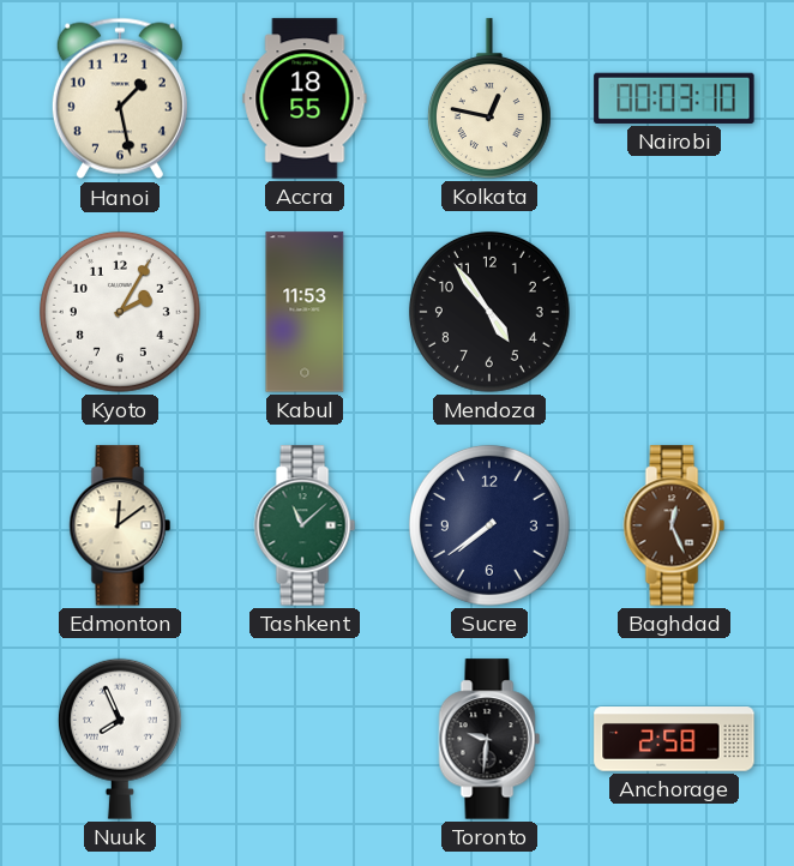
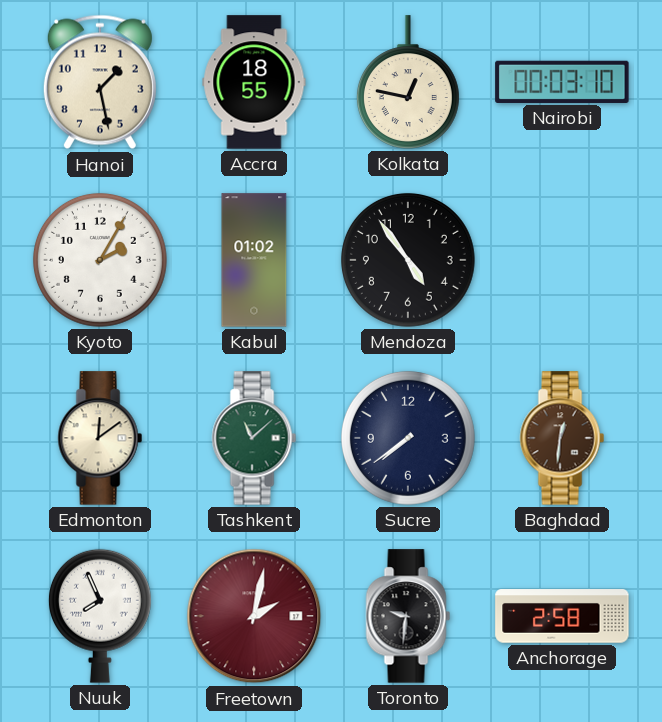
Kabul: 11:53 -> 01:02 (254, 260)
Baghdad: 12:26 -> 12:31 (562, 438)
Freetown: none -> 2:02 (254, 616)
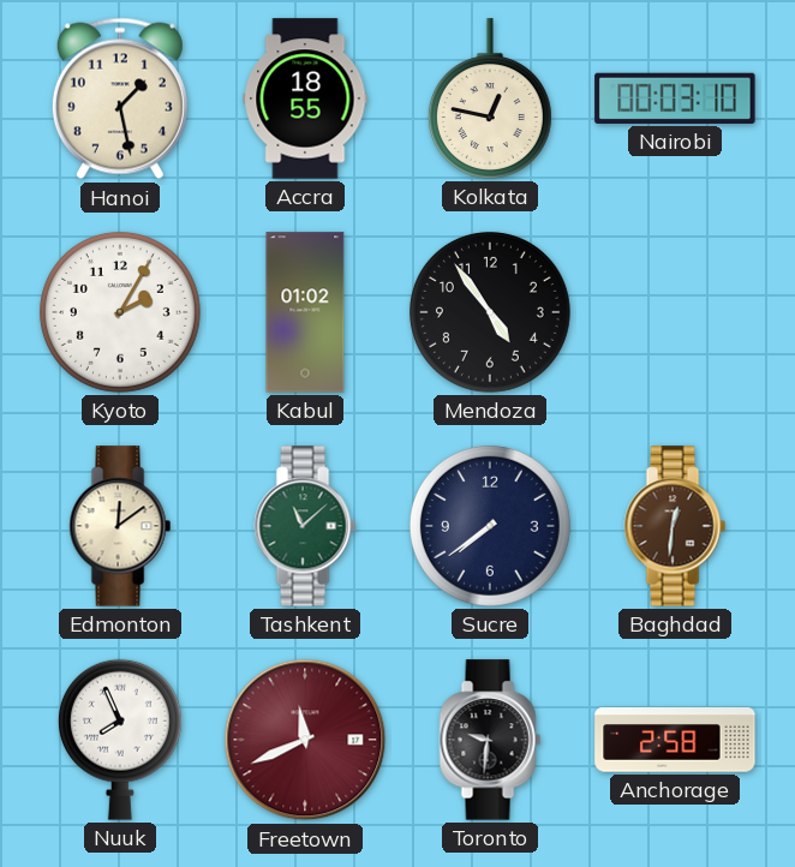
Freetown: 2:02 -> 11:41 (305, 740)
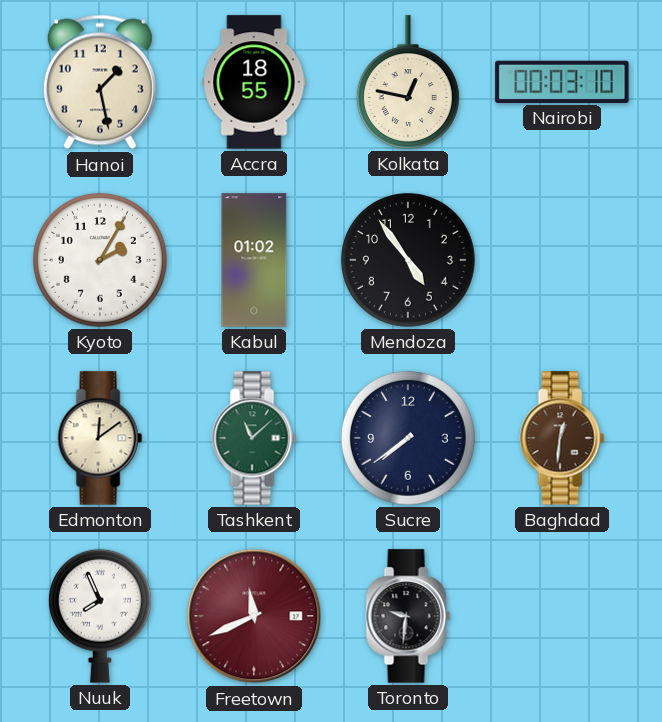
Anchorage: 2:58 -> none (675, 740)
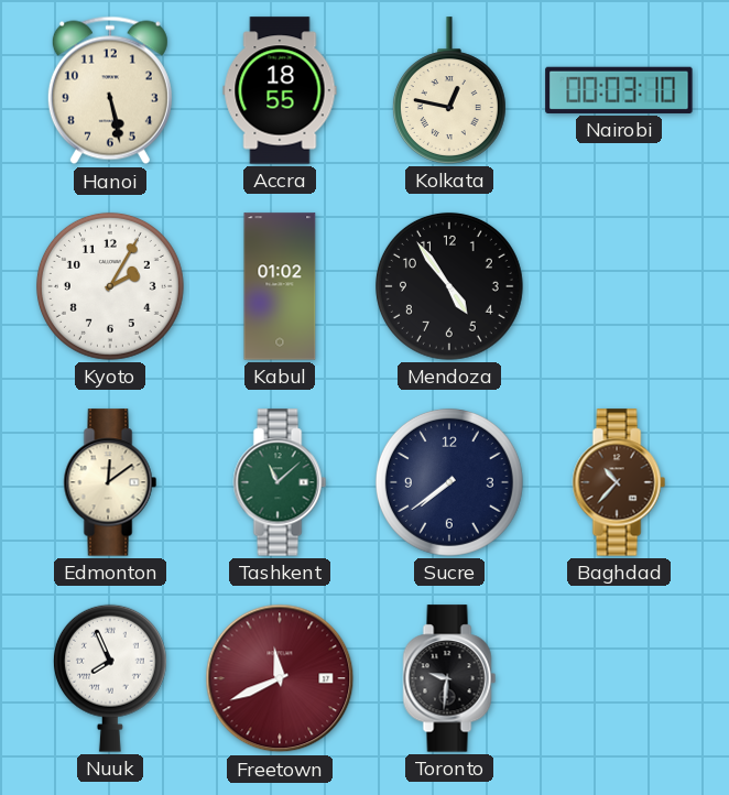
Hanoi: 1:28 -> 5:28 (110, 90)
Baghdad: 12:31 -> 10:37 (619, 482)
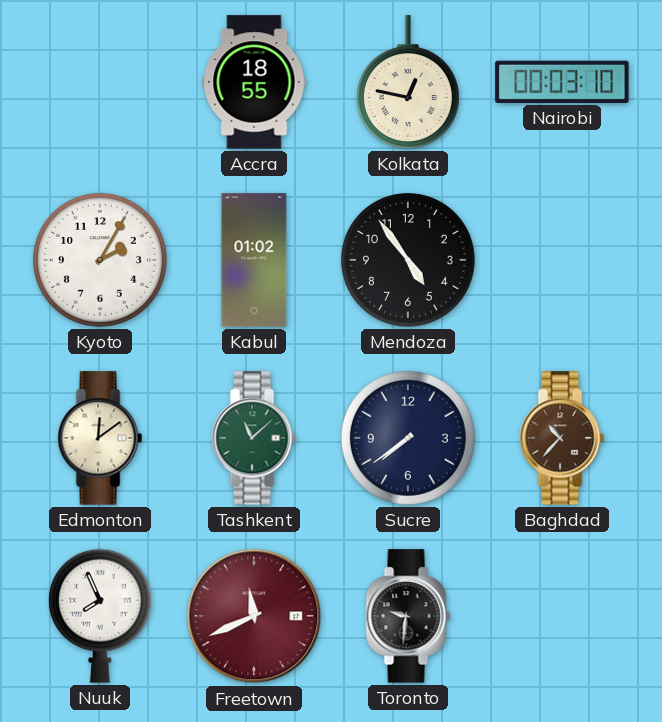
Hanoi: 5:28 -> none (110, 90)
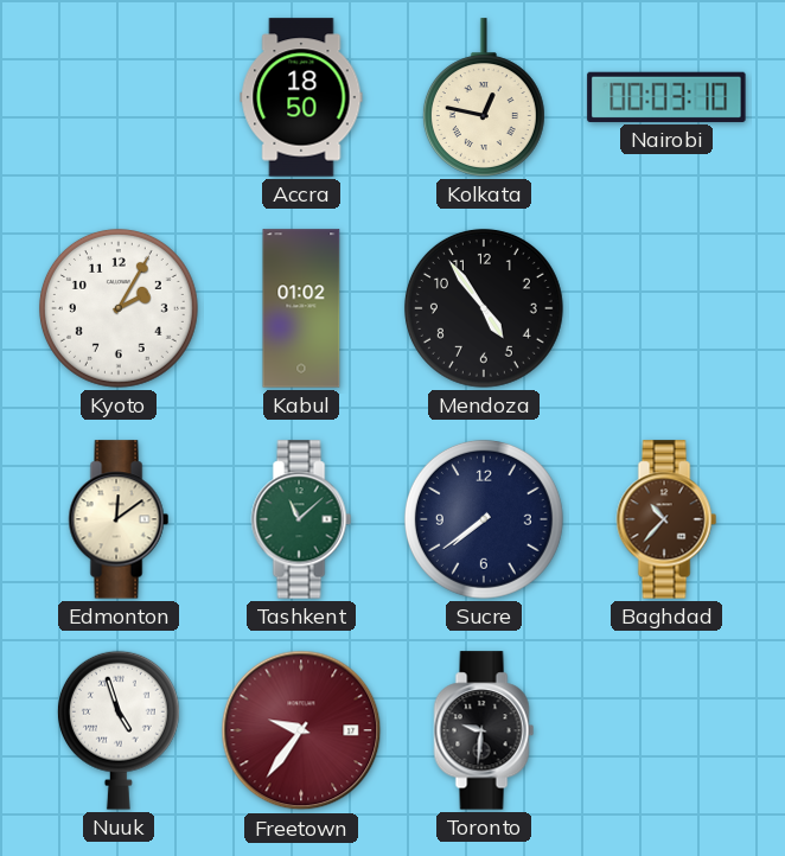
Accra: 18:55 -> 18:50 (301, 97)
Nuuk: 7:56 -> 4:57 (119, 730)
Freetown: 11:41 -> 9:36 (301, 730)
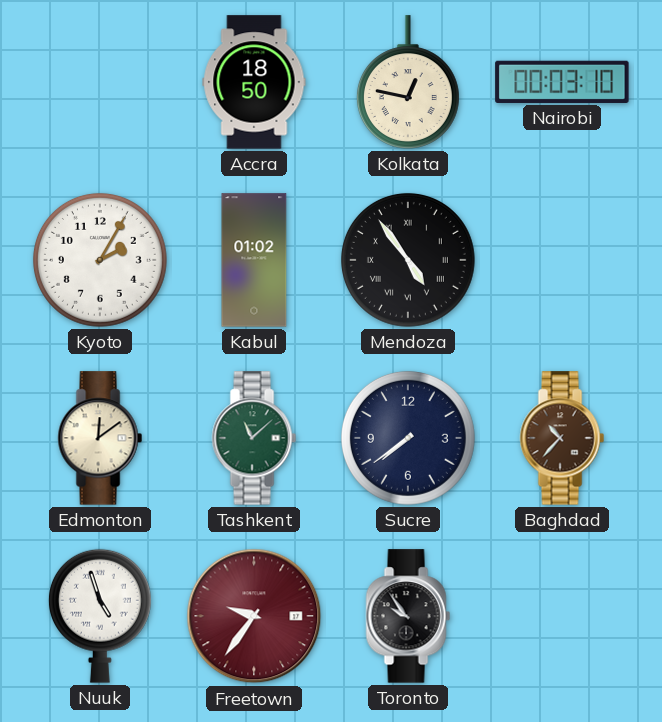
Mendoza numerals: Arabic -> Roman (408, 260)
Toronto: 9:31 -> 9:54 (408, 616)
